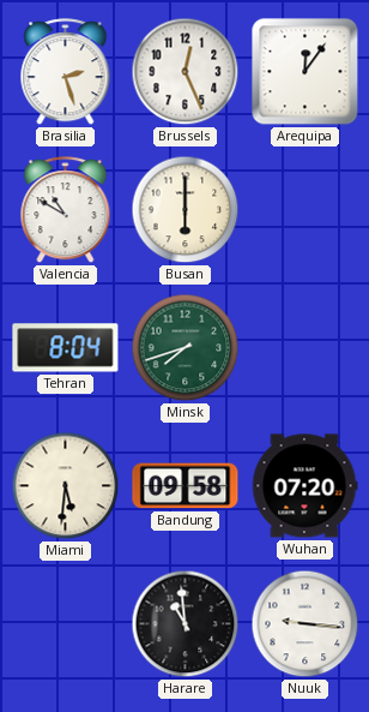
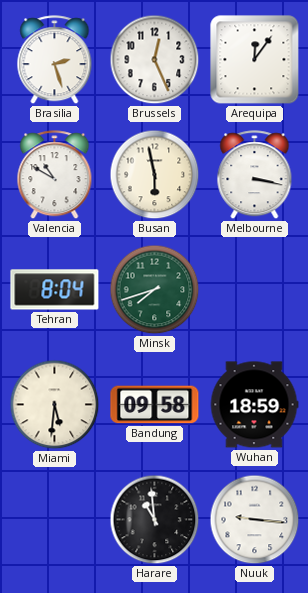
Busan: 6:00 -> 5:58 (155, 175)
Melbourne: none -> 3:17 (255, 175)
Wuhan: 07:20 -> 18:59 (254, 405)
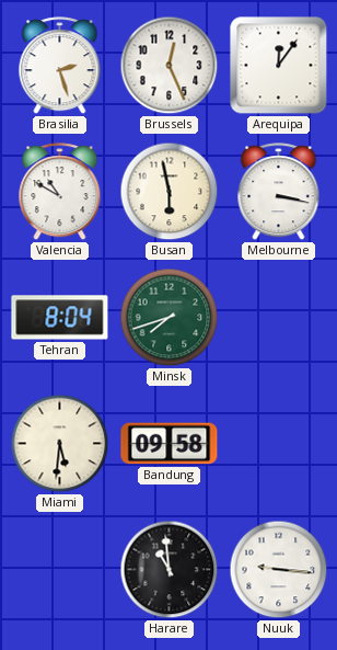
Wuhan: 18:59 -> none (254, 405)
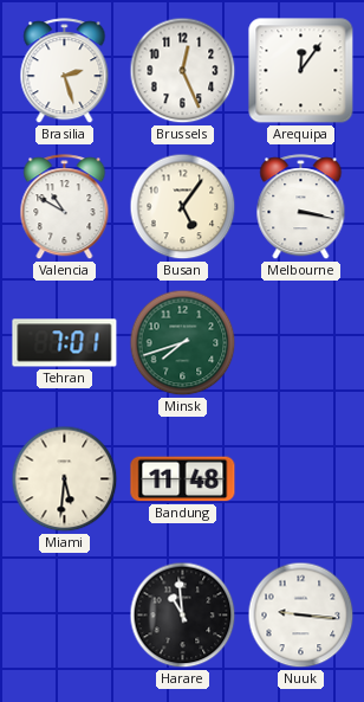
Busan: 5:58 -> 5:06 (183, 207)
Tehran: 8:04 -> 7:01 (65, 343)
Bandung: 09:58 -> 11:48 (183, 479)
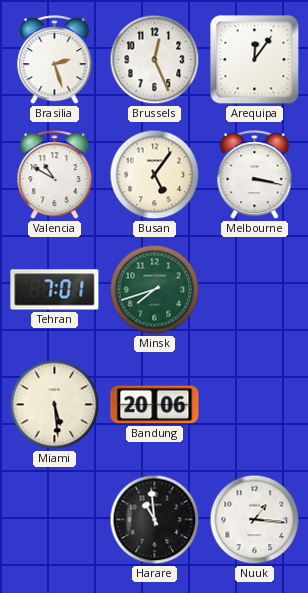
Miami: 5:31 -> 5:29 (55, 405)
Bandung: 11:48 -> 20:06 (155, 405)
Nuuk: 9:16 -> 1:16 (255, 520)
